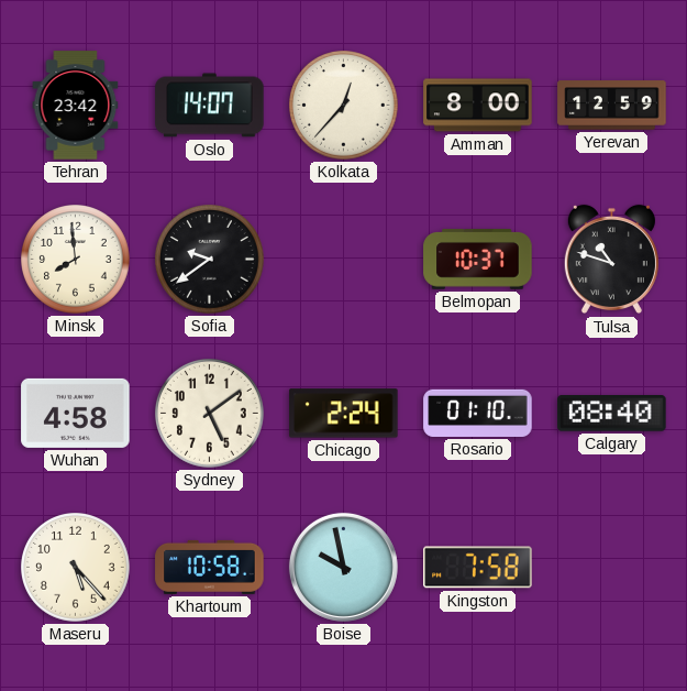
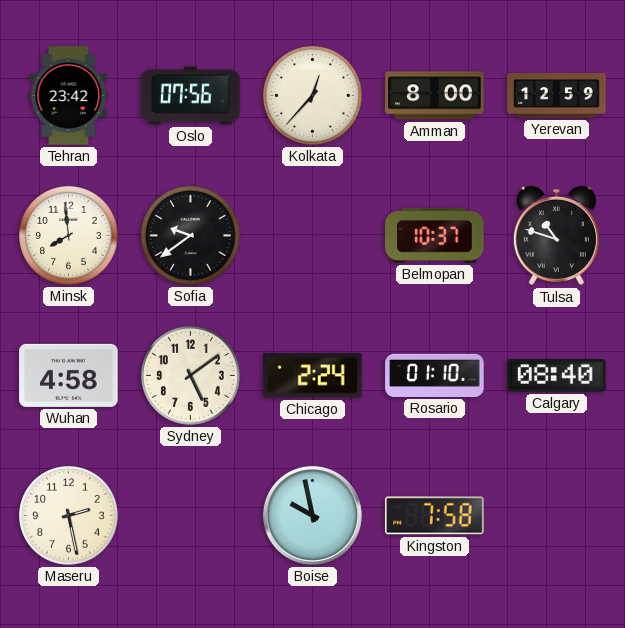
Oslo: 14:07 -> 07:56 (191, 96)
Maseru: 5:23 -> 2:28 (69, 516)
Khartoum: 10:58 -> none (210, 567)
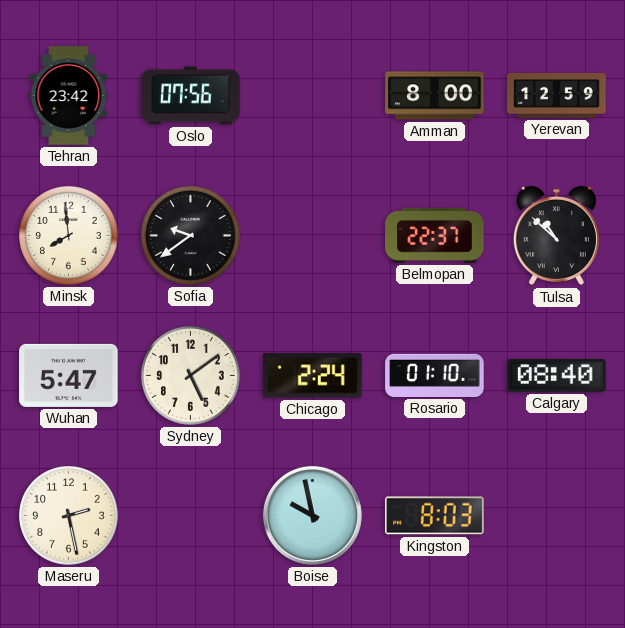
Kolkata: 12:37 -> none (313, 96)
Belmopan: 10:37 -> 22:37 (435, 235)
Tulsa: 10:48 -> 10:52 (556, 236)
Wuhan: 4:58 -> 5:47 (69, 375)
Kingston: 7:58 -> 8:03 (435, 516)
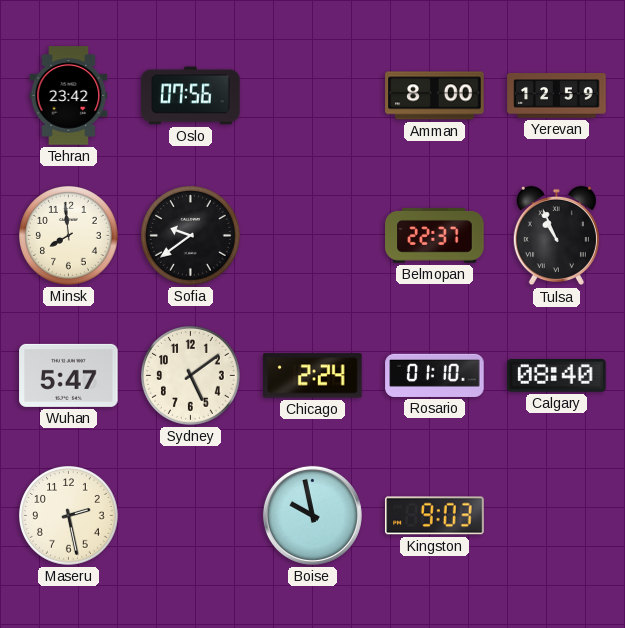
Tulsa: 10:52 -> 10:56 (556, 236)
Kingston: 8:03 -> 9:03 (435, 516)
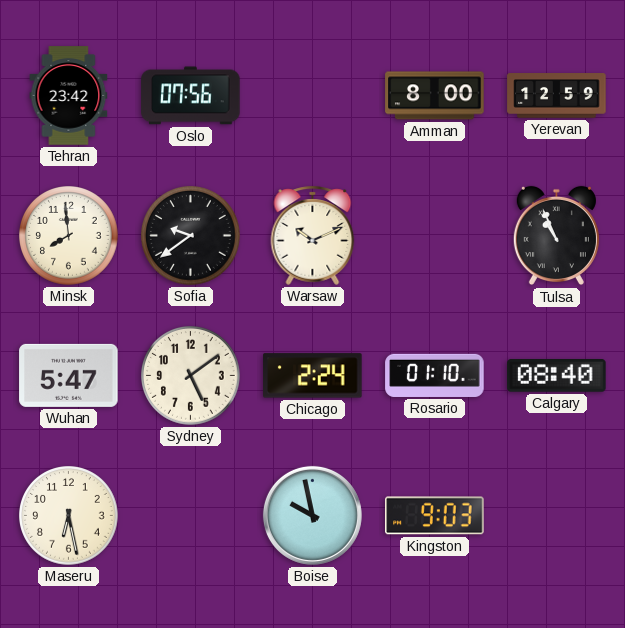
Warsaw: none -> 10:11 (313, 235)
Belmopan: 22:37 -> none (435, 235)
Maseru: 2:28 -> 6:28 (69, 516)
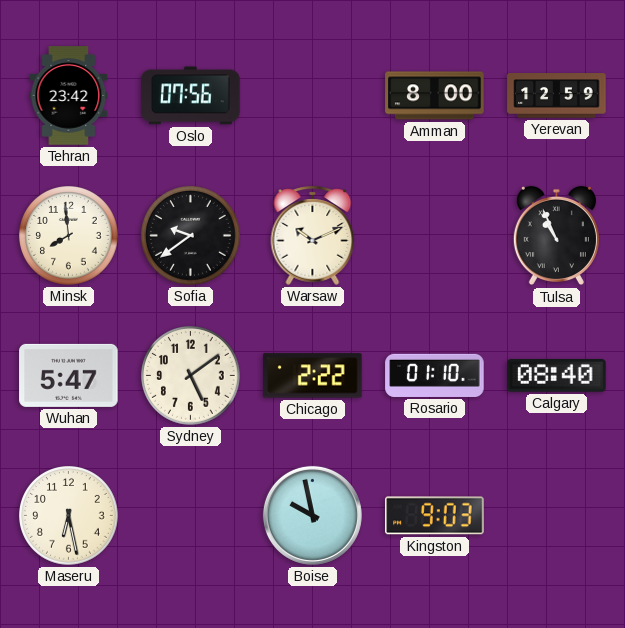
Chicago: 2:24 -> 2:22 (313, 376)
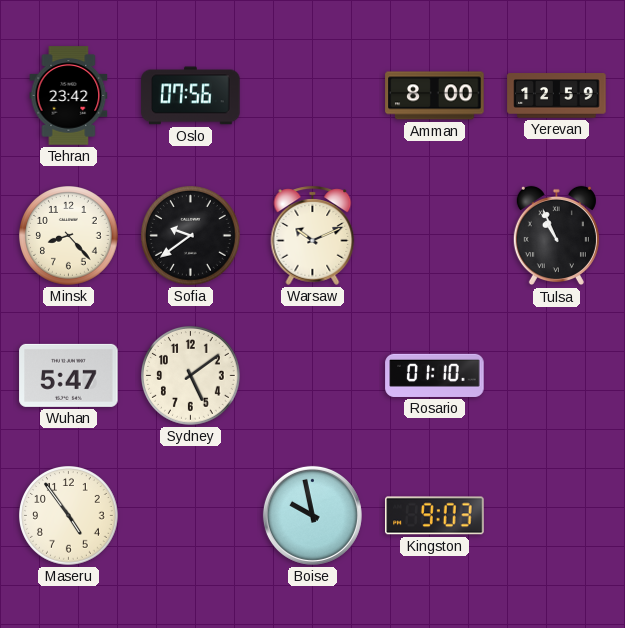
Minsk: 7:59 -> 8:23 (69, 236)
Chicago: 2:22 -> none (313, 376)
Calgary: 08:40 -> none (557, 376)
Maseru: 6:28 -> 4:54 (69, 516)
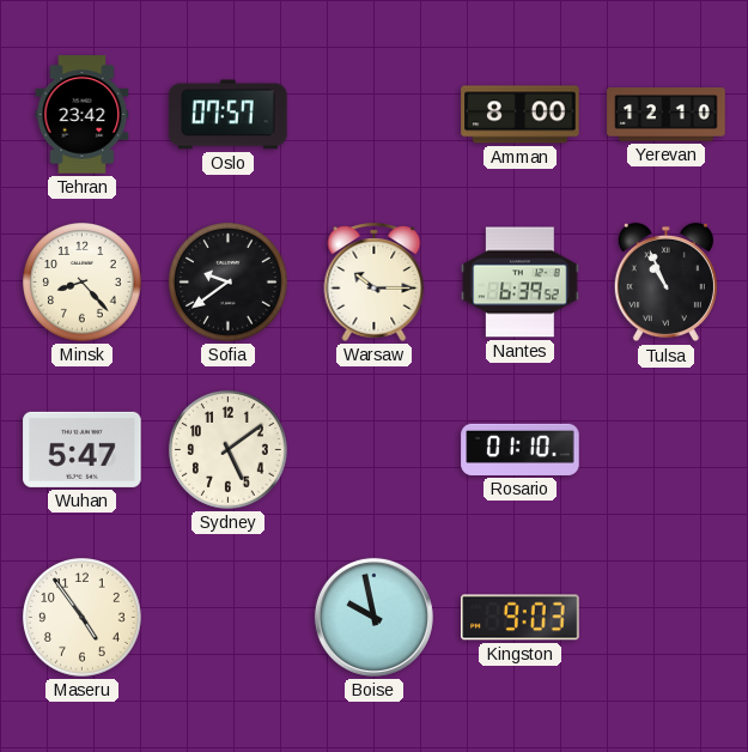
Oslo: 07:56 -> 07:57 (229, 115)
Yerevan: 12:59 -> 12:10 (667, 115)
Warsaw: 10:11 -> 10:15 (375, 281)
Nantes: none -> 6:39 (521, 283)
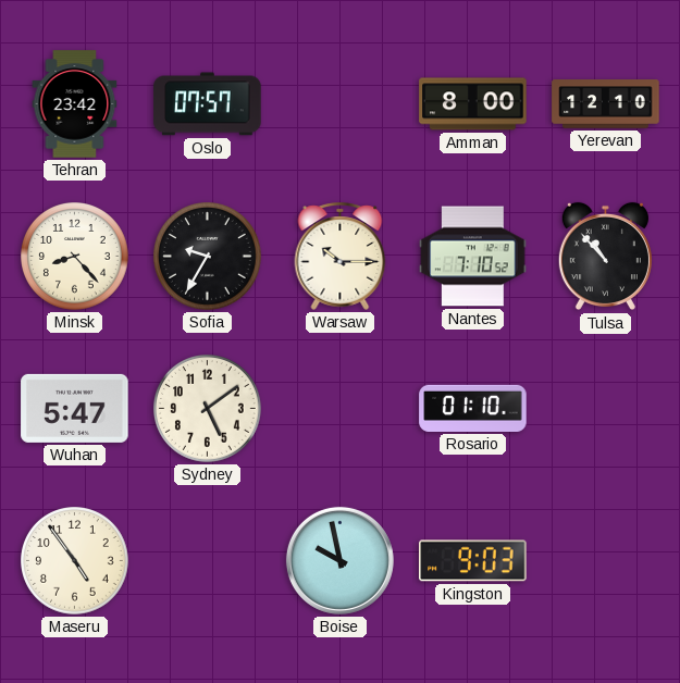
Sofia: 9:39 -> 9:35 (208, 257)
Nantes: 6:39 -> 7:10 (473, 257)
Tulsa: 10:56 -> 10:53 (605, 257)
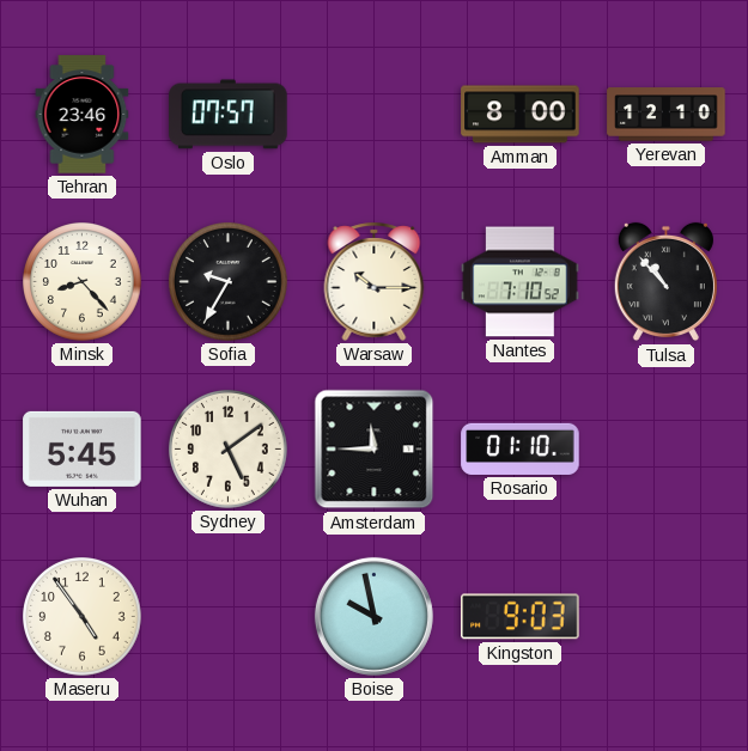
Tehran: 23:42 -> 23:46 (83, 115)
Wuhan: 5:47 -> 5:45 (83, 448)
Amsterdam: none -> 11:45 (375, 450)
